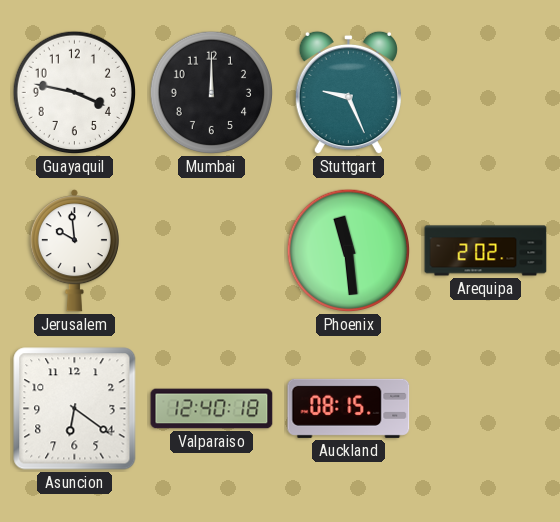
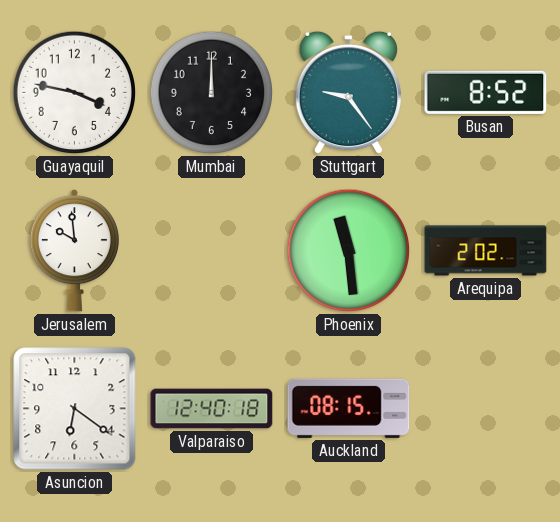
Stuttgart: 9:26 -> 9:24 (348, 93)
Busan: none -> 8:52 (486, 92)
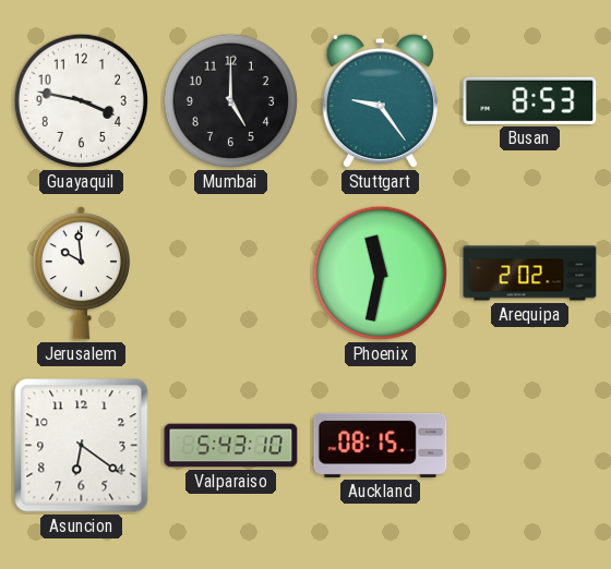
Mumbai: 12:00 -> 5:00 (231, 101)
Busan: 8:52 -> 8:53 (530, 100)
Phoenix: 11:29 -> 11:32 (381, 274)
Valparaiso: 12:40 -> 5:43 (231, 446)
